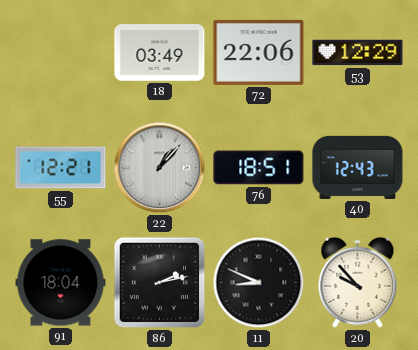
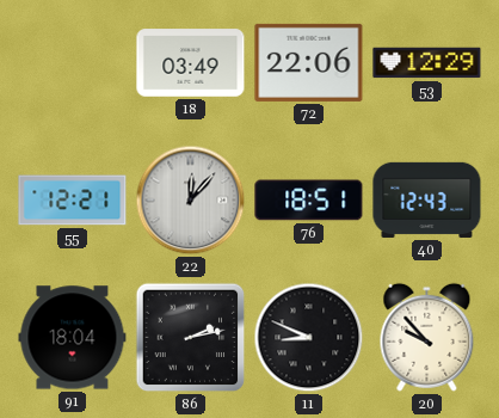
22: 1:07 -> 12:07 (191, 201)
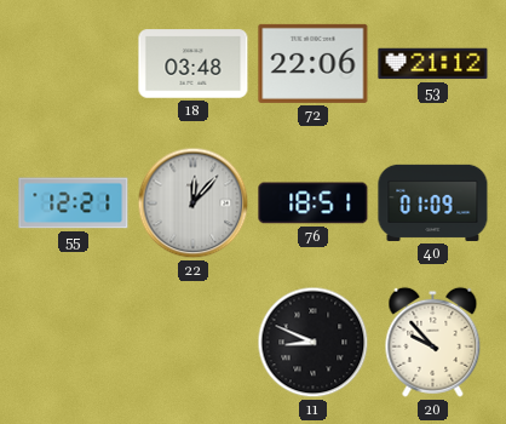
18: 03:49 -> 03:48 (194, 64)
53: 12:29 -> 21:12 (433, 64)
40: 12:43 -> 01:09 (433, 202)
91: 18:04 -> none (73, 338)
86: 2:13 -> none (191, 338)
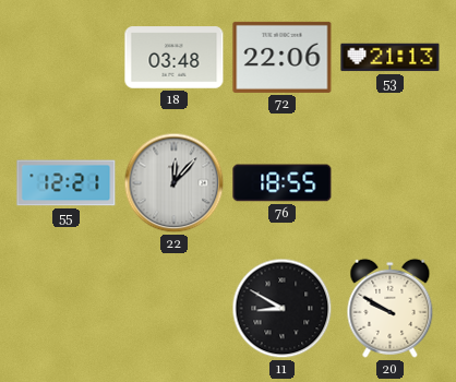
53: 21:12 -> 21:13 (391, 58)
76: 18:51 -> 18:55 (283, 183)
40: 01:09 -> none (433, 202)
11: 8:49 -> 8:50 (283, 309)
20: 9:53 -> 9:50 (391, 308)
